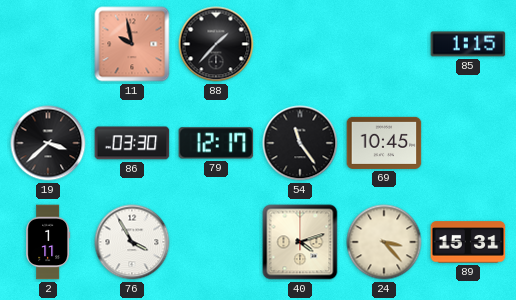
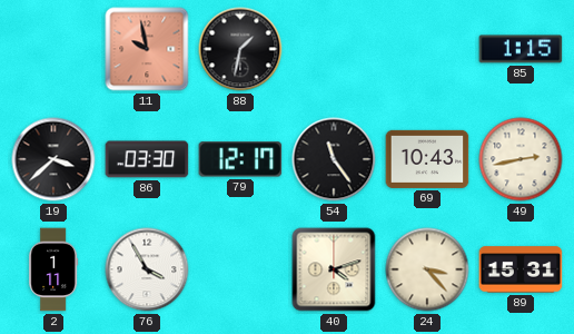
88: 1:37 -> 1:32 (240, 49)
69: 10:45 -> 10:43 (427, 159)
49: none -> 2:43 (521, 159)
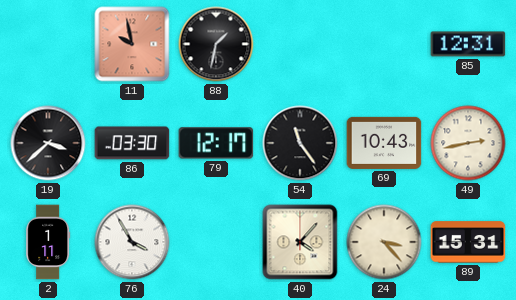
85: 1:15 -> 12:31 (468, 44)
40: 4:12 -> 4:07 (300, 242)
